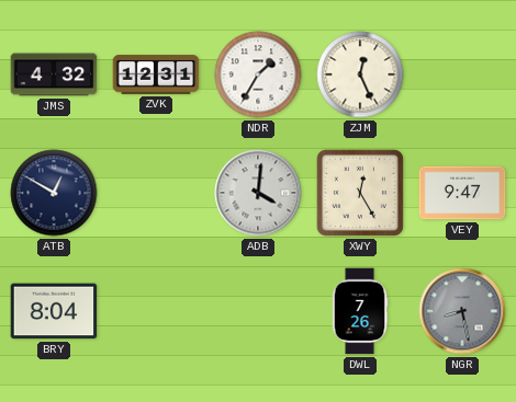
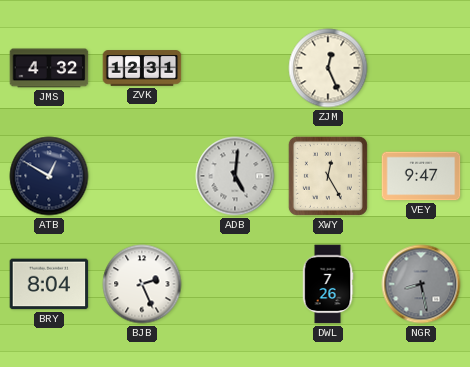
NDR: 1:35 -> none (258, 74)
ADB: 4:01 -> 5:01 (235, 176)
BJB: none -> 2:26 (142, 284)
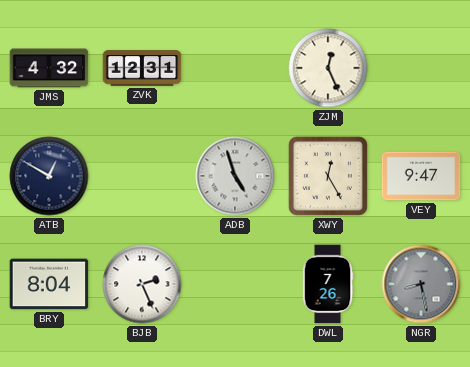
ADB: 5:01 -> 4:57 (235, 176)
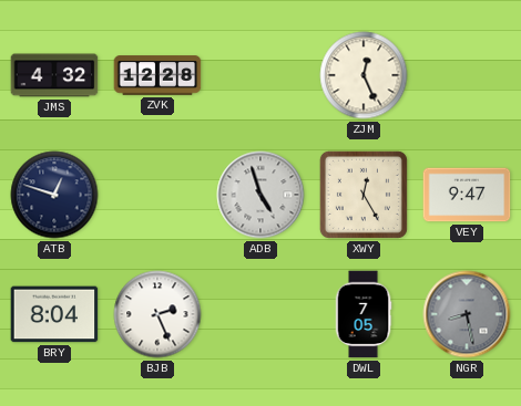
ZVK: 12:31 -> 12:28 (157, 75)
ATB: 12:50 -> 12:48 (54, 195)
DWL: 7:26 -> 7:05 (364, 314)
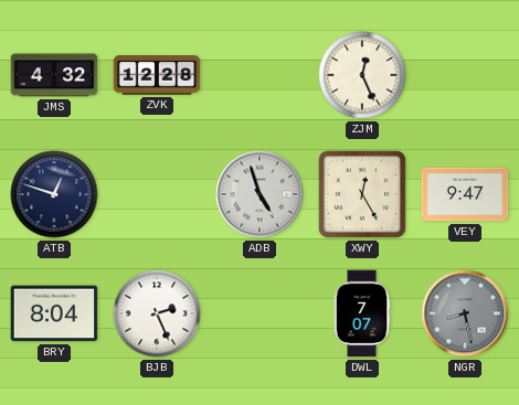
DWL: 7:05 -> 7:07 (362, 313)
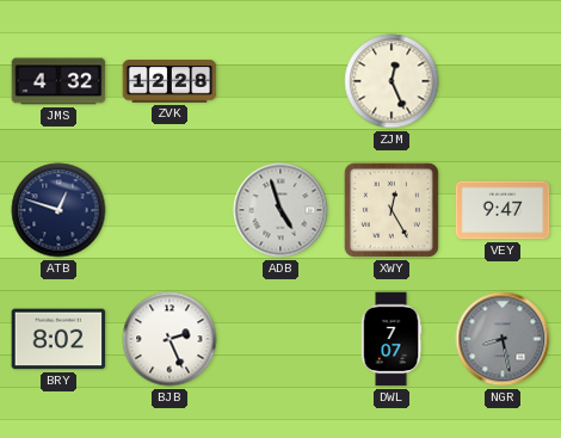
BRY: 8:04 -> 8:02 (58, 339)
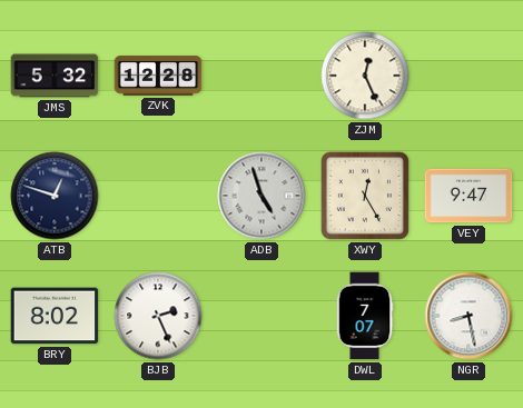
JMS: 4:32 -> 5:32 (55, 76)
NGR dial: grey -> white (468, 316)
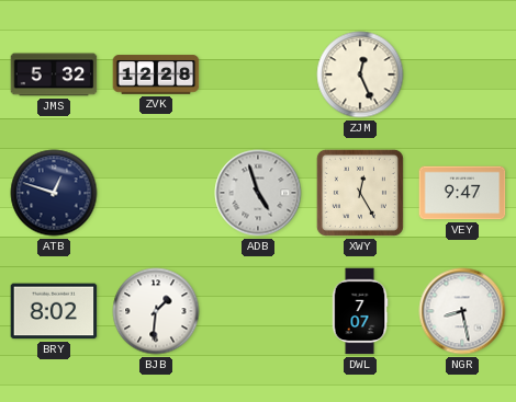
BJB: 2:26 -> 1:31 (156, 311)
